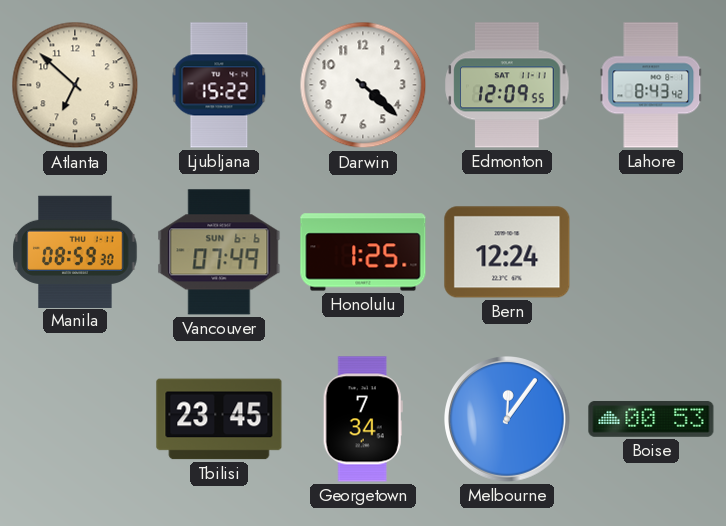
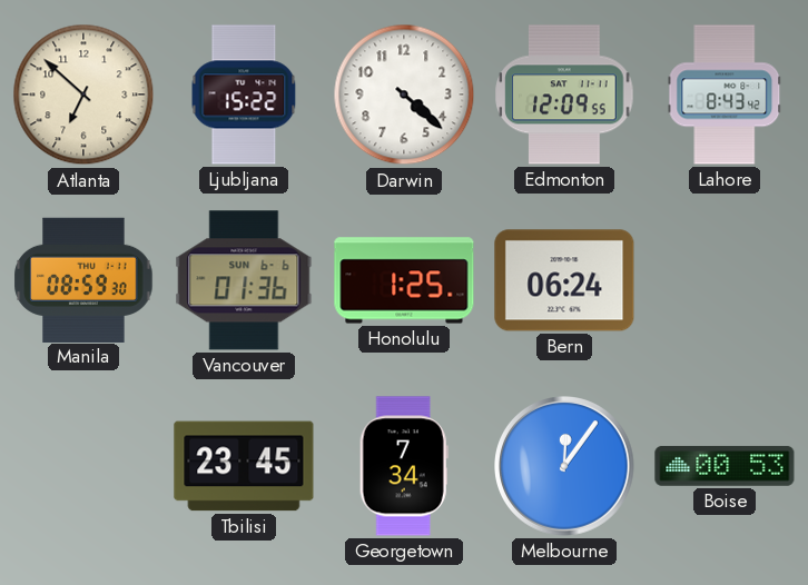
Vancouver: 07:49 -> 01:36 (244, 280)
Bern: 12:24 -> 06:24 (564, 280)
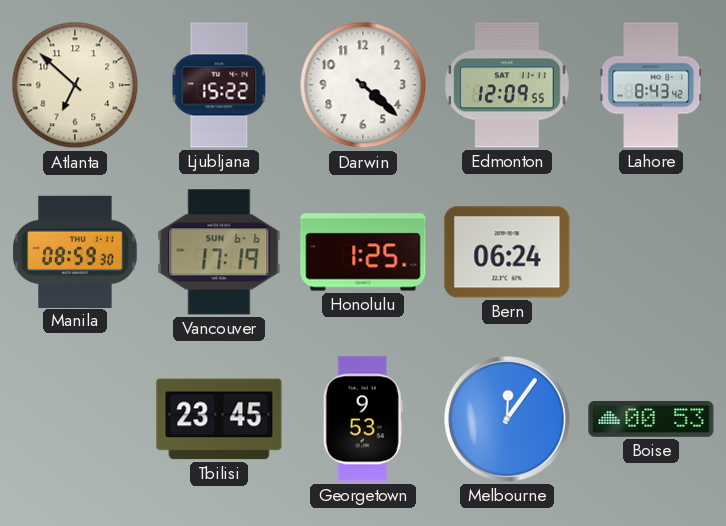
Vancouver: 01:36 -> 17:19 (219, 252)
Georgetown: 7:34 -> 9:53 (363, 419)
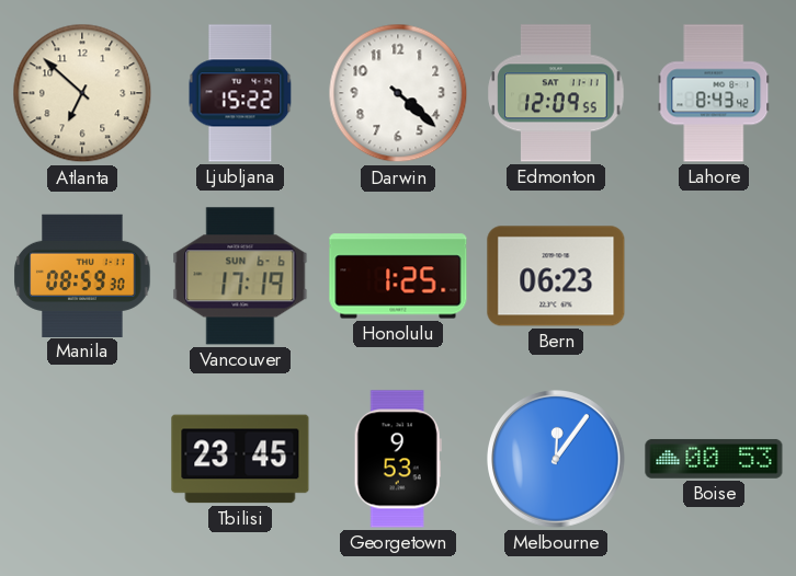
Bern: 06:24 -> 06:23 (556, 276)
